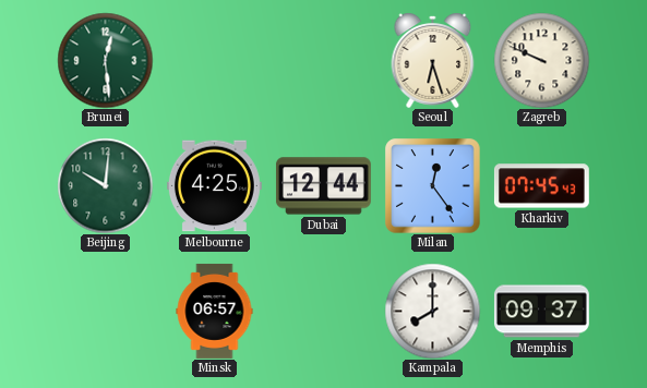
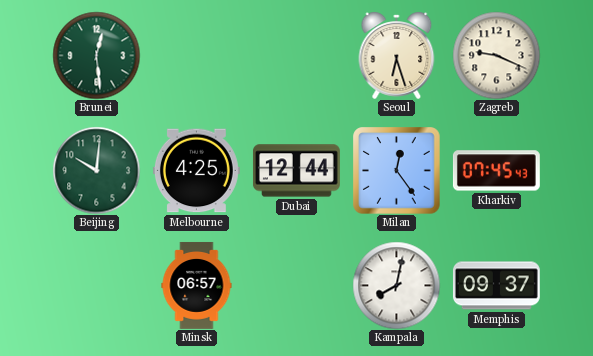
Zagreb: 9:49 -> 9:19 (496, 55)
Kampala: 8:00 -> 8:02 (396, 285)
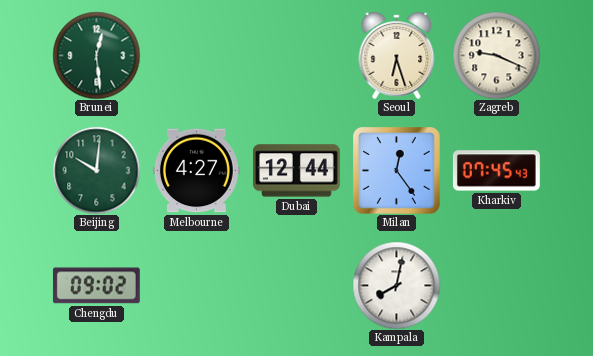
Melbourne: 4:25 -> 4:27 (196, 171)
Chengdu: none -> 09:02 (96, 286)
Minsk: 06:57 -> none (197, 286)
Memphis: 09:37 -> none (496, 286)
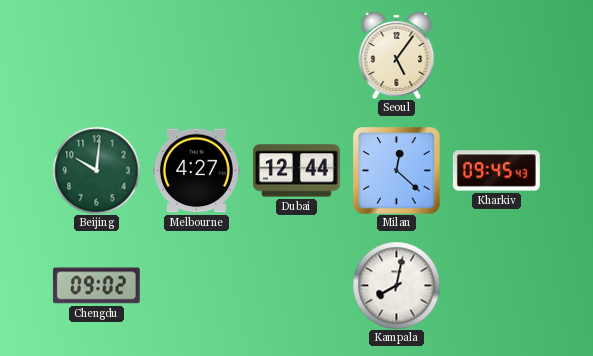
Brunei: 12:29 -> none (96, 55)
Seoul: 6:27 -> 5:06 (397, 55)
Zagreb: 9:19 -> none (496, 55)
Milan: 12:24 -> 12:22 (396, 170)
Kharkiv: 07:45 -> 09:45 (496, 171)
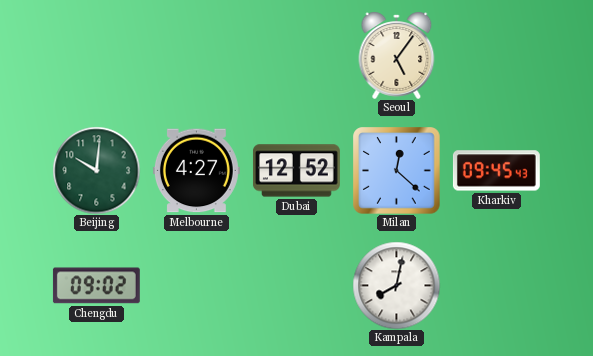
Dubai: 12:44 -> 12:52 (296, 171)
